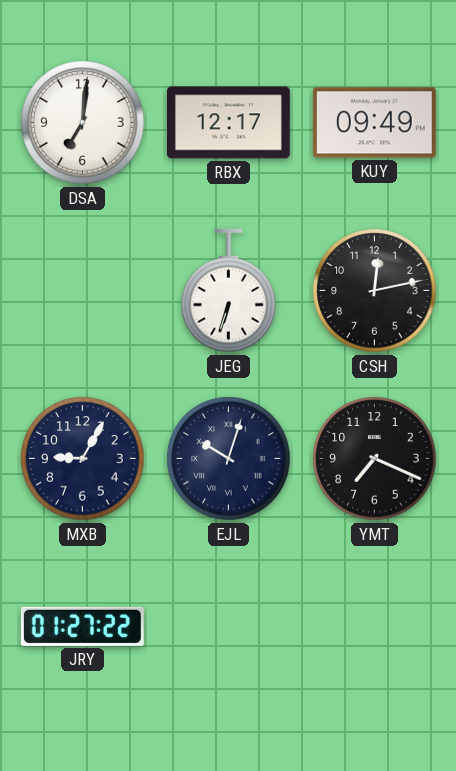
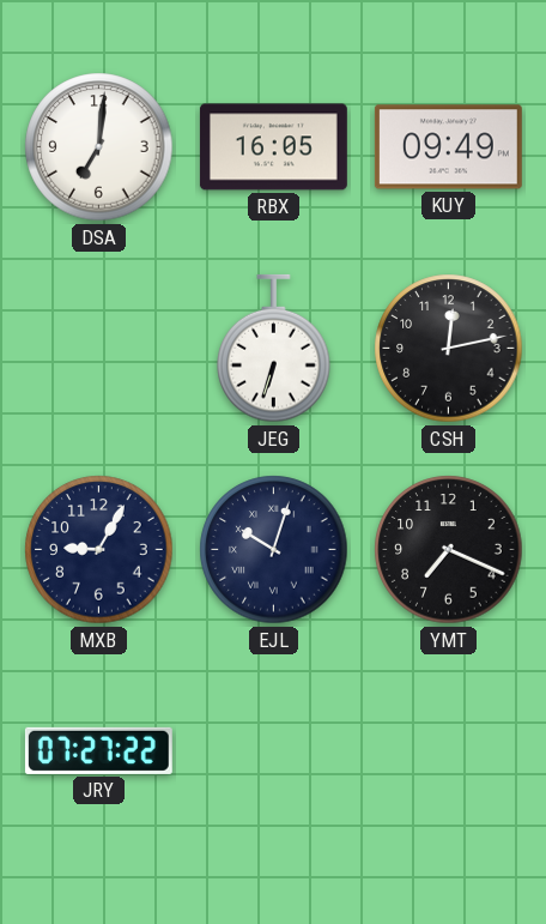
RBX: 12:17 -> 16:05 (273, 147)
JRY: 01:27 -> 07:27 (98, 750)
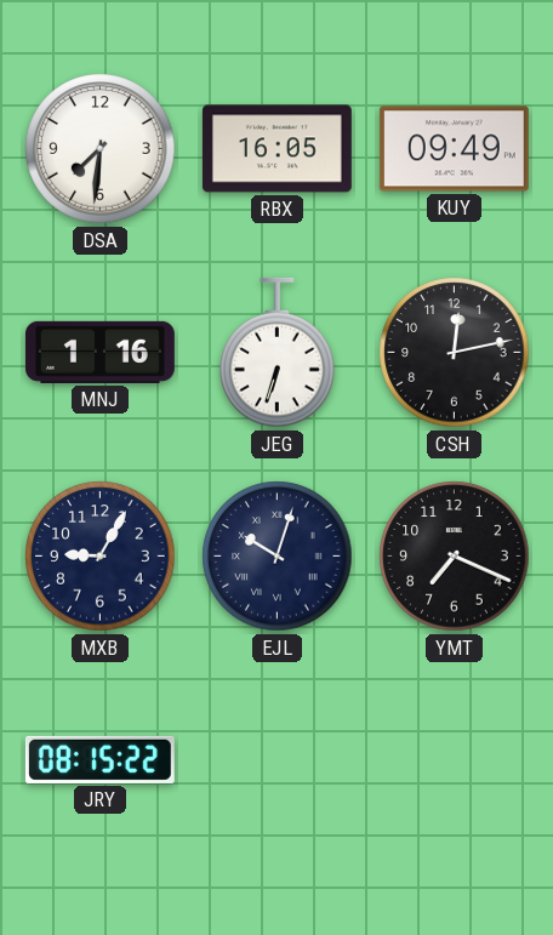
DSA: 7:01 -> 7:31 (101, 149)
MNJ: none -> 1:16 (99, 352)
JRY: 07:27 -> 08:15 (99, 759)
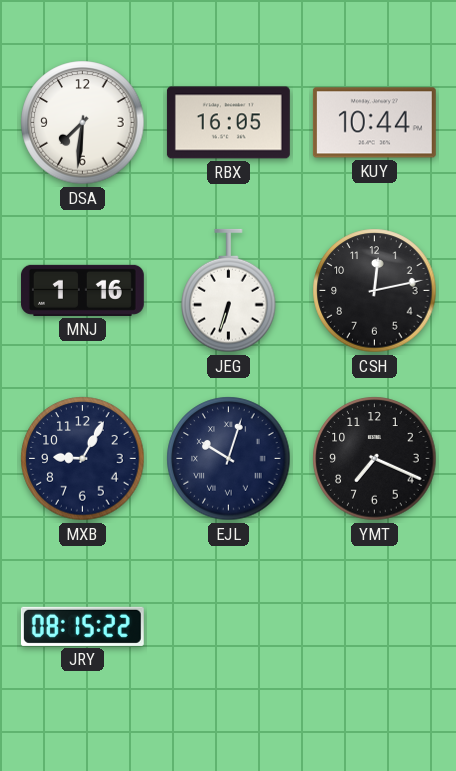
KUY: 09:49 -> 10:44 (374, 123)
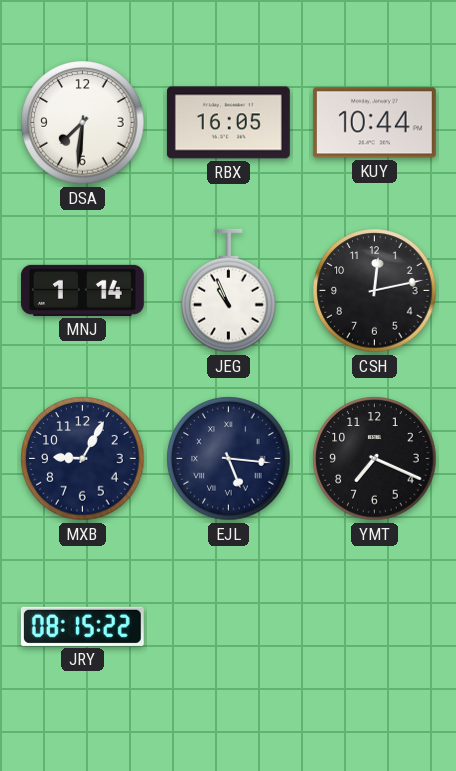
MNJ: 1:16 -> 1:14 (82, 290)
JEG: 6:33 -> 10:56 (229, 291)
EJL: 10:03 -> 5:16 (229, 459)
